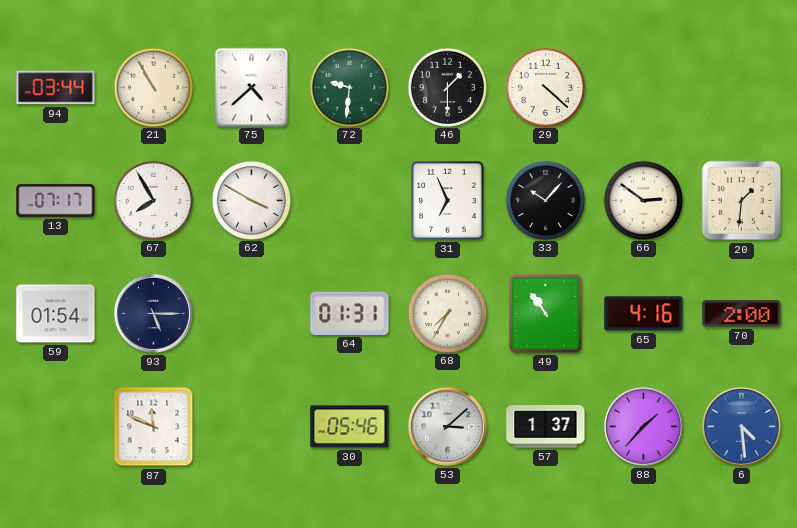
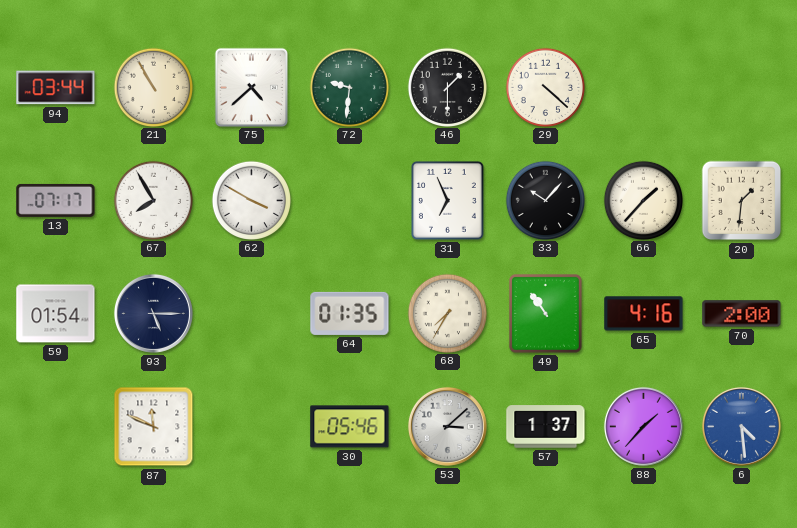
66: 2:51 -> 1:37 (643, 200)
64: 01:31 -> 01:35 (350, 313)
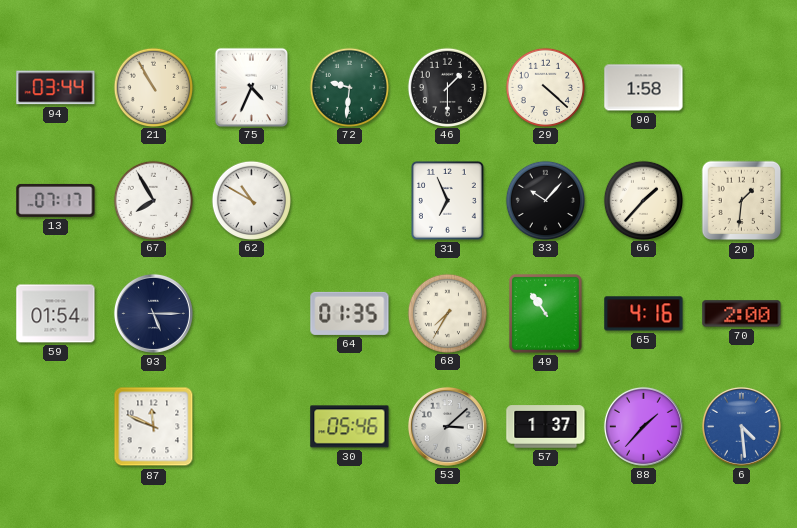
75: 4:38 -> 4:34 (251, 87)
90: none -> 1:58 (644, 88)
62: 3:50 -> 10:50 (251, 200)
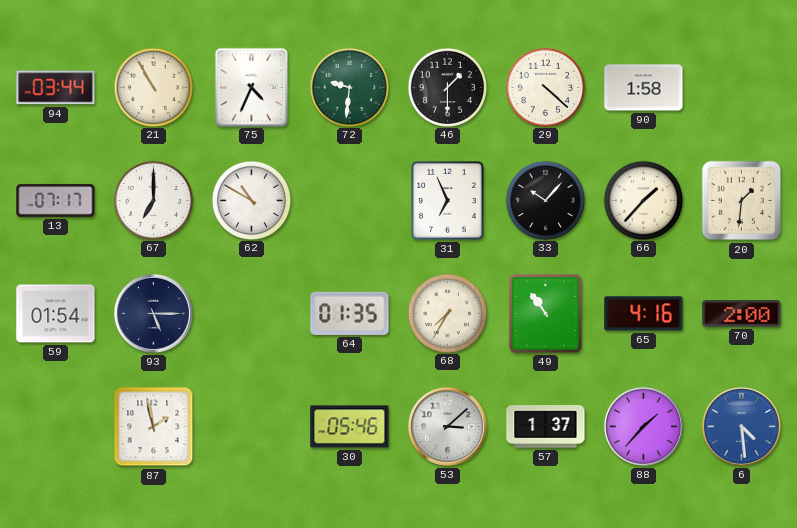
67: 7:55 -> 7:00 (153, 200)
87: 11:49 -> 1:58 (154, 427)
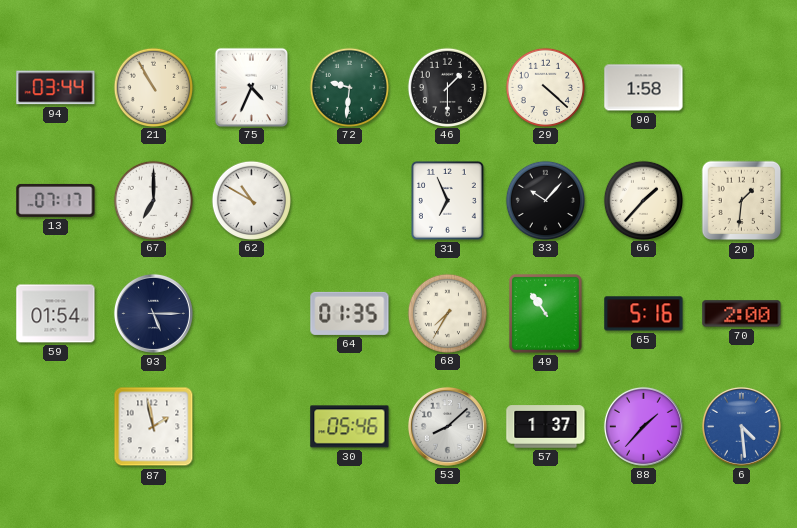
65: 4:16 -> 5:16 (644, 314)
53: 3:08 -> 8:08 (447, 426)
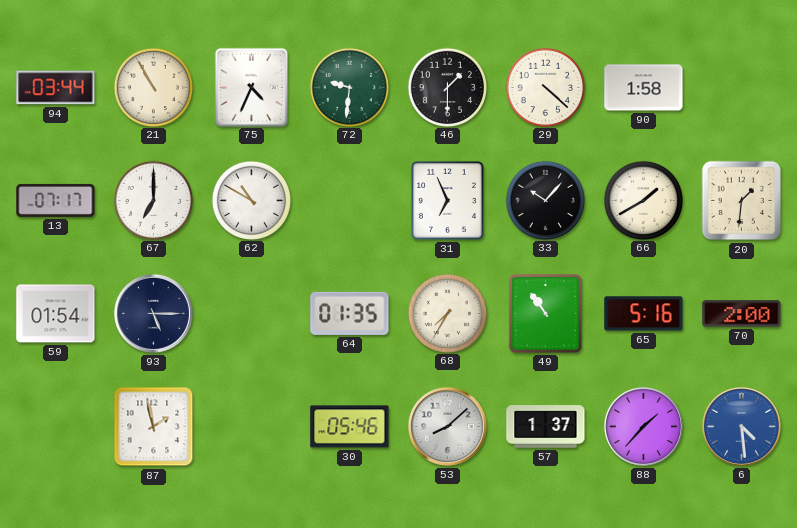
66: 1:37 -> 1:40 (643, 200)
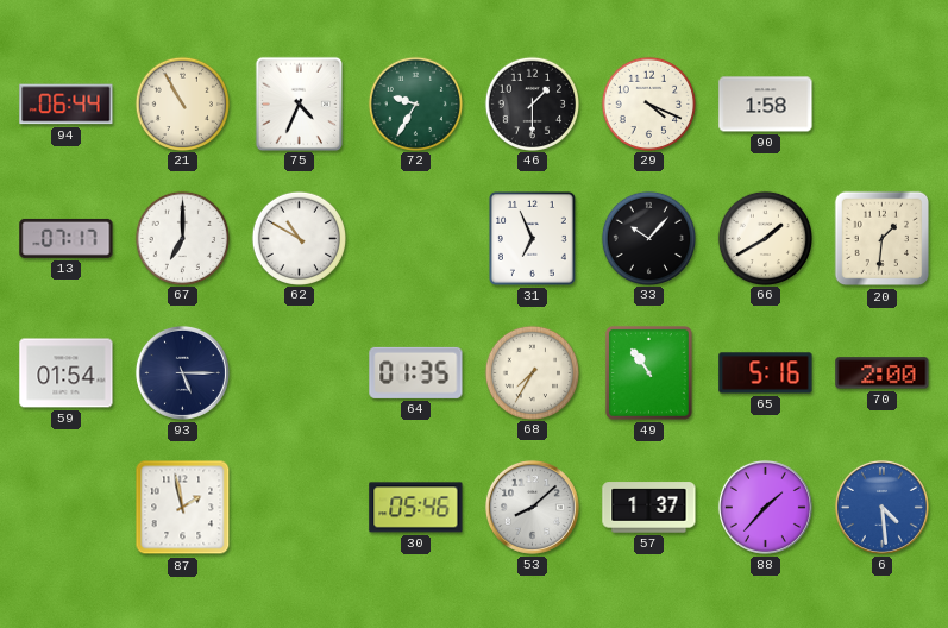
94: 03:44 -> 06:44 (67, 105)
72: 9:31 -> 9:35 (415, 103)
29: 4:22 -> 4:19 (648, 103)
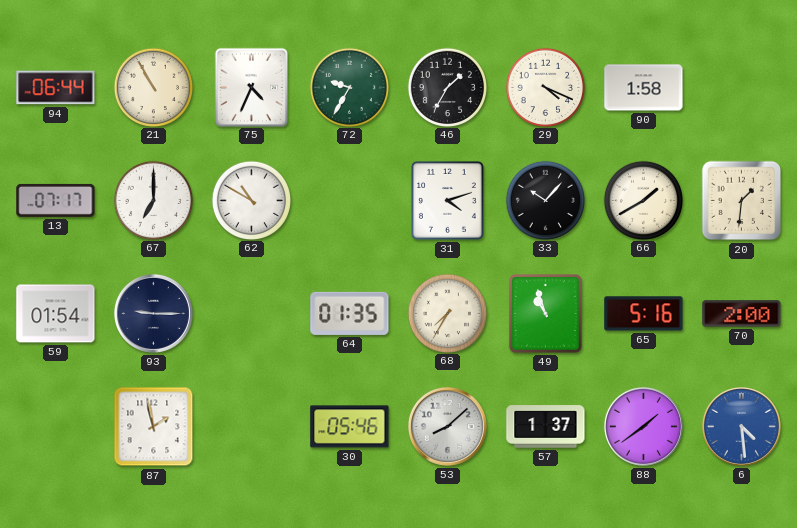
46: 1:30 -> 1:35 (447, 87)
31: 6:56 -> 4:12 (447, 200)
93: 5:15 -> 9:15 (153, 313)
49: 10:54 -> 10:57 (545, 313)
88: 1:37 -> 1:39 (643, 426)
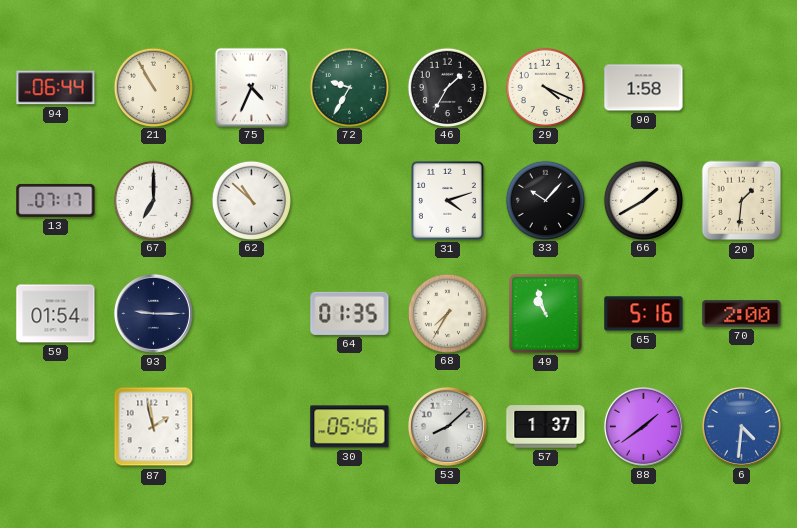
62: 10:50 -> 10:52 (251, 200)
6: 4:29 -> 4:31 (741, 426)
